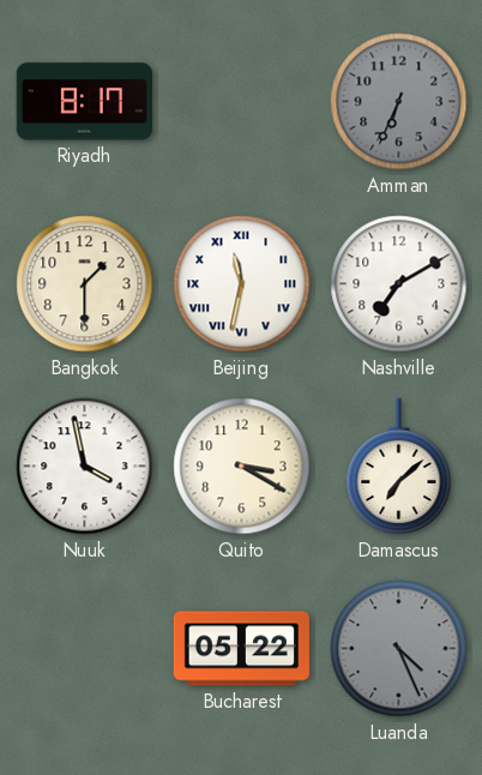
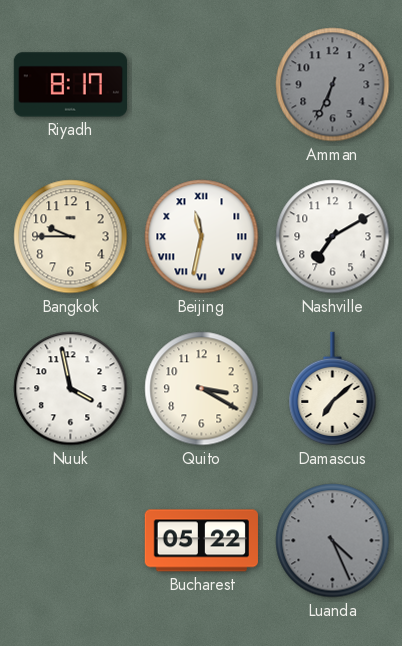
Bangkok: 1:30 -> 9:45 (71, 237)
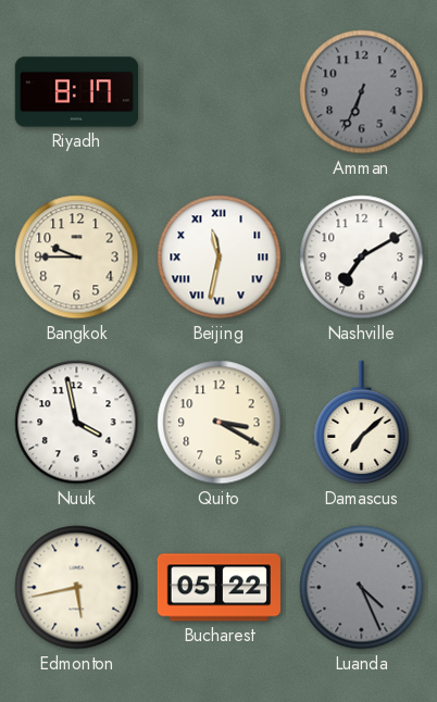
Edmonton: none -> 5:43 (77, 588)
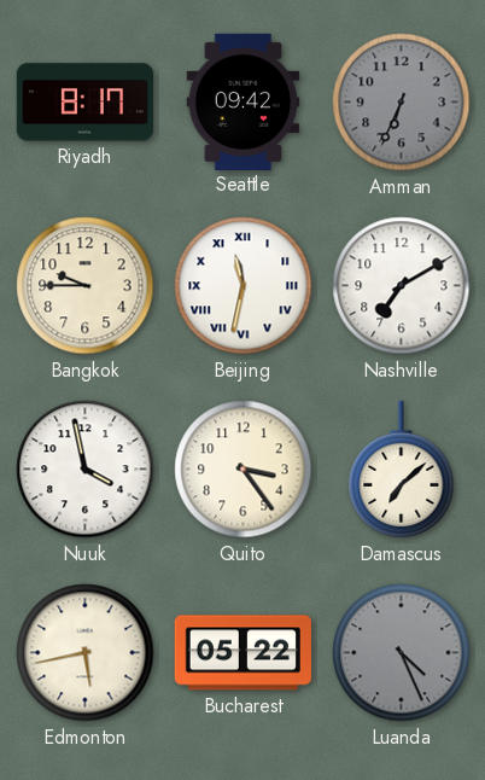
Seattle: none -> 09:42 (244, 101)
Quito: 3:20 -> 3:24 (244, 470)
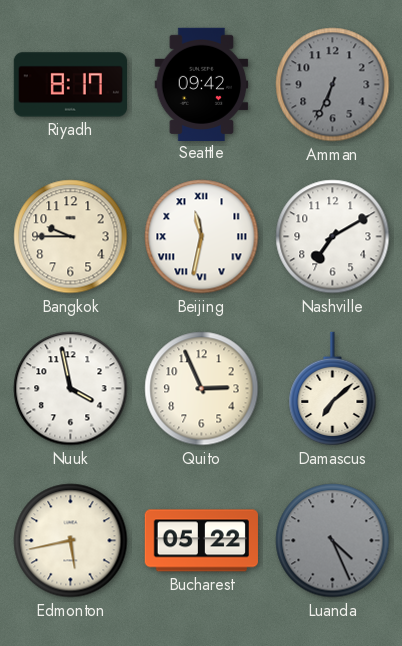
Quito: 3:24 -> 2:56 (202, 389)
